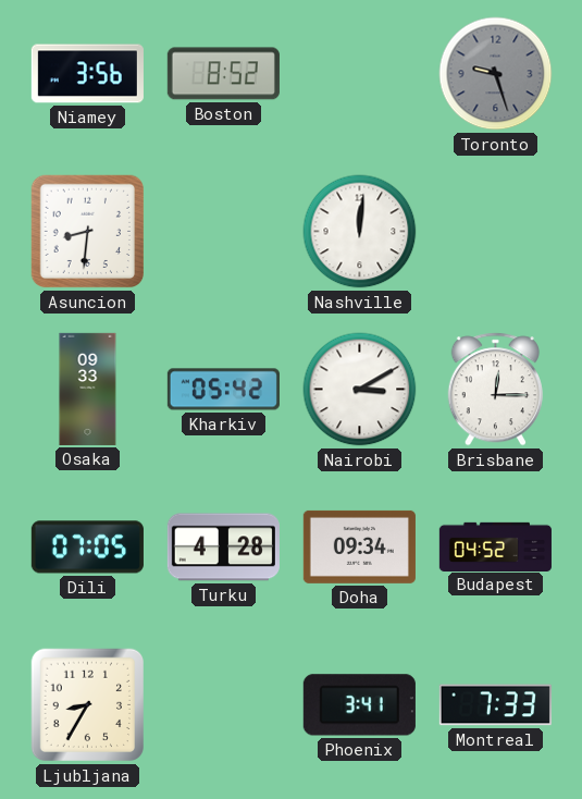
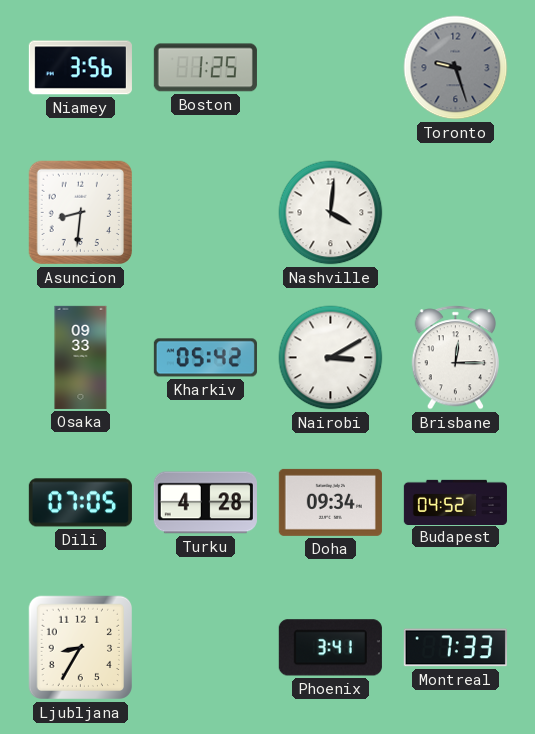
Boston: 8:52 -> 1:25 (205, 68)
Nashville: 12:01 -> 4:01 (331, 213)
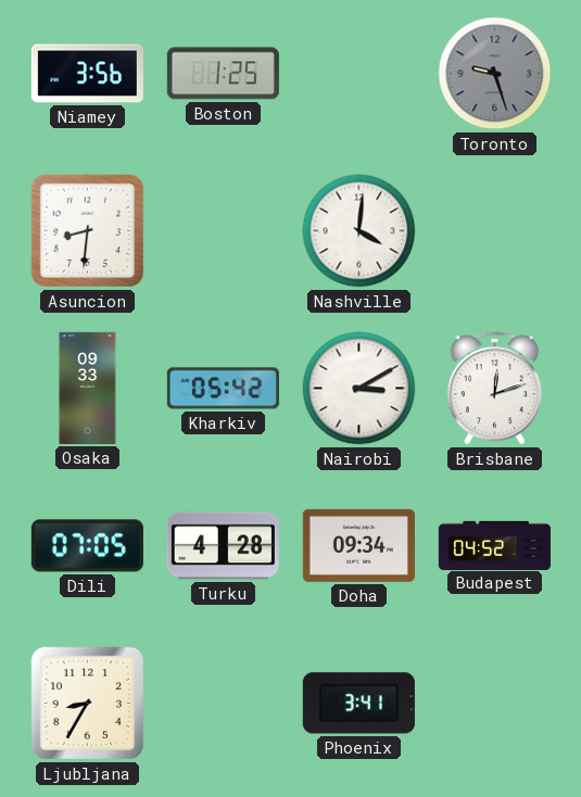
Brisbane: 12:15 -> 12:12 (494, 389)
Montreal: 7:33 -> none (455, 648)
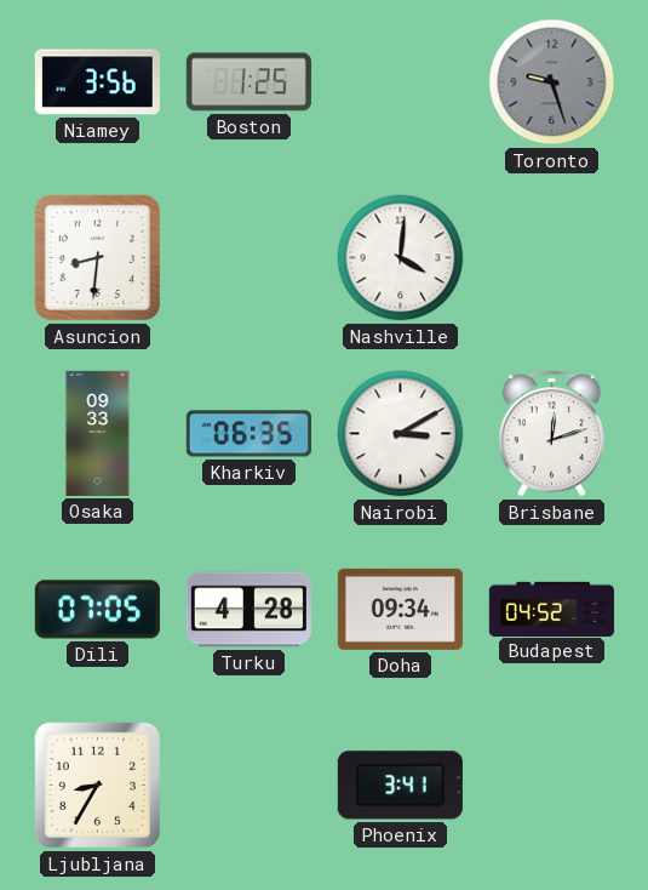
Kharkiv: 05:42 -> 06:35 (248, 434)
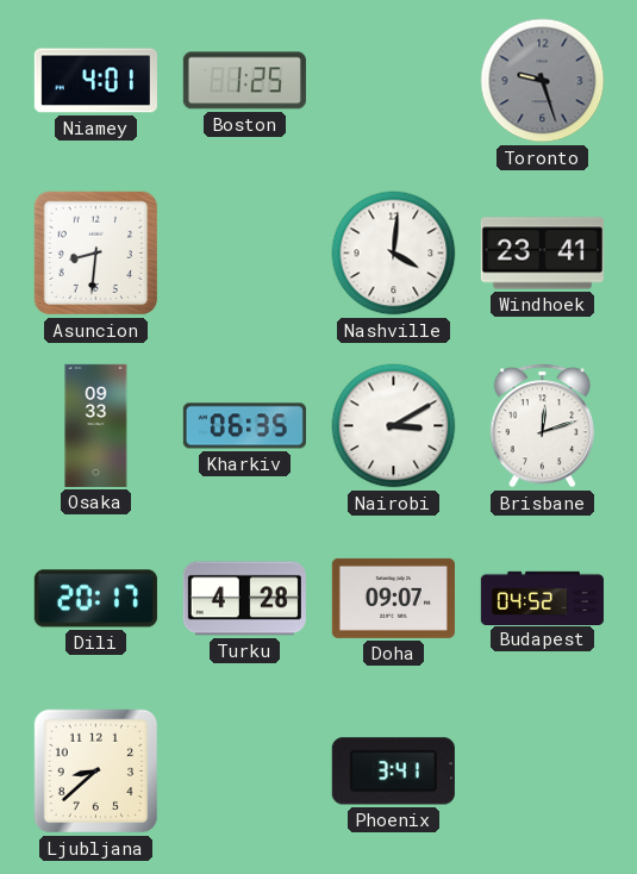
Niamey: 3:56 -> 4:01 (95, 81)
Windhoek: none -> 23:41 (542, 254)
Dili: 07:05 -> 20:17 (95, 599)
Doha: 09:34 -> 09:07 (393, 598)
Ljubljana: 8:35 -> 8:38 (96, 772)
